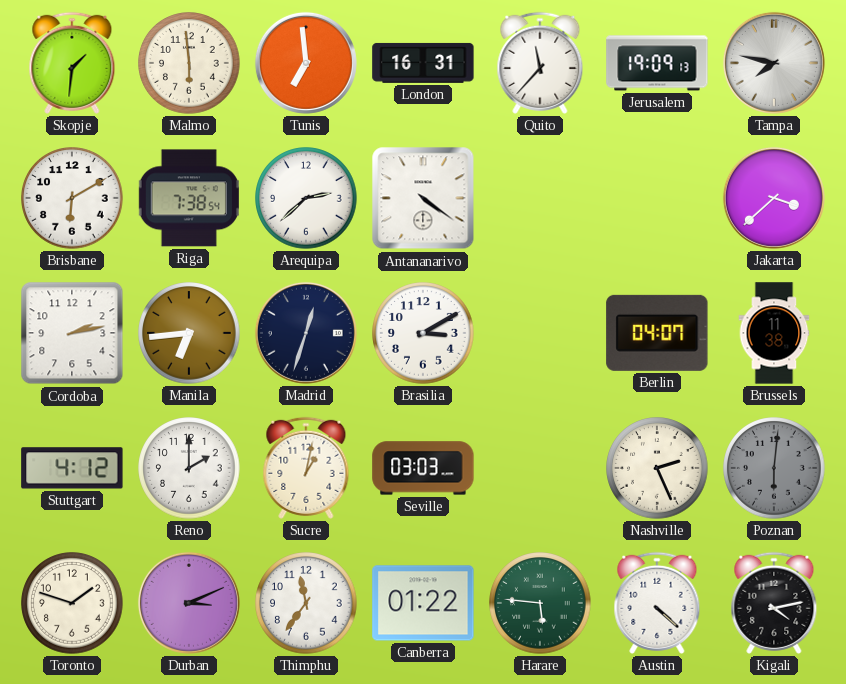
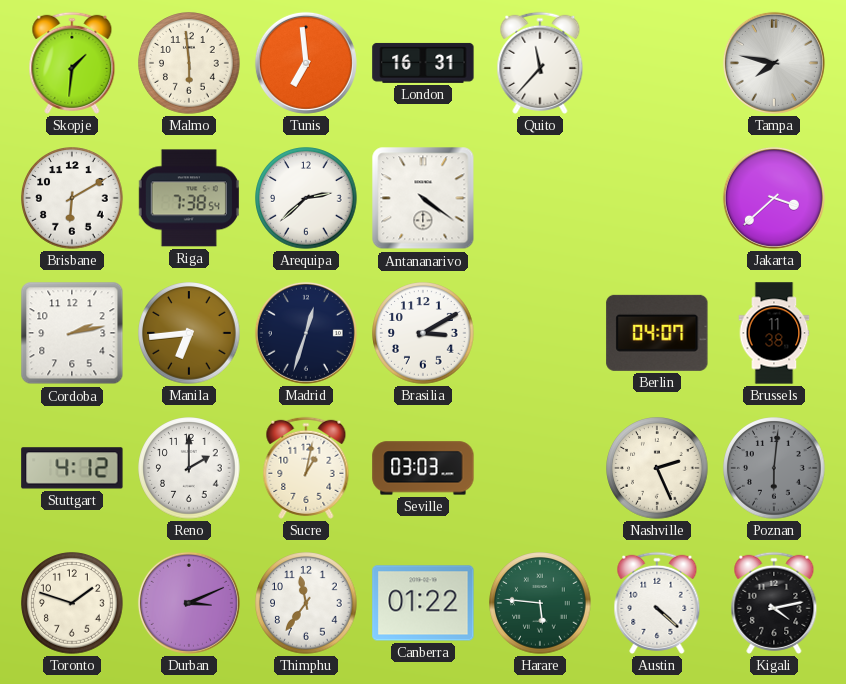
Jerusalem: 19:09 -> none (657, 63)
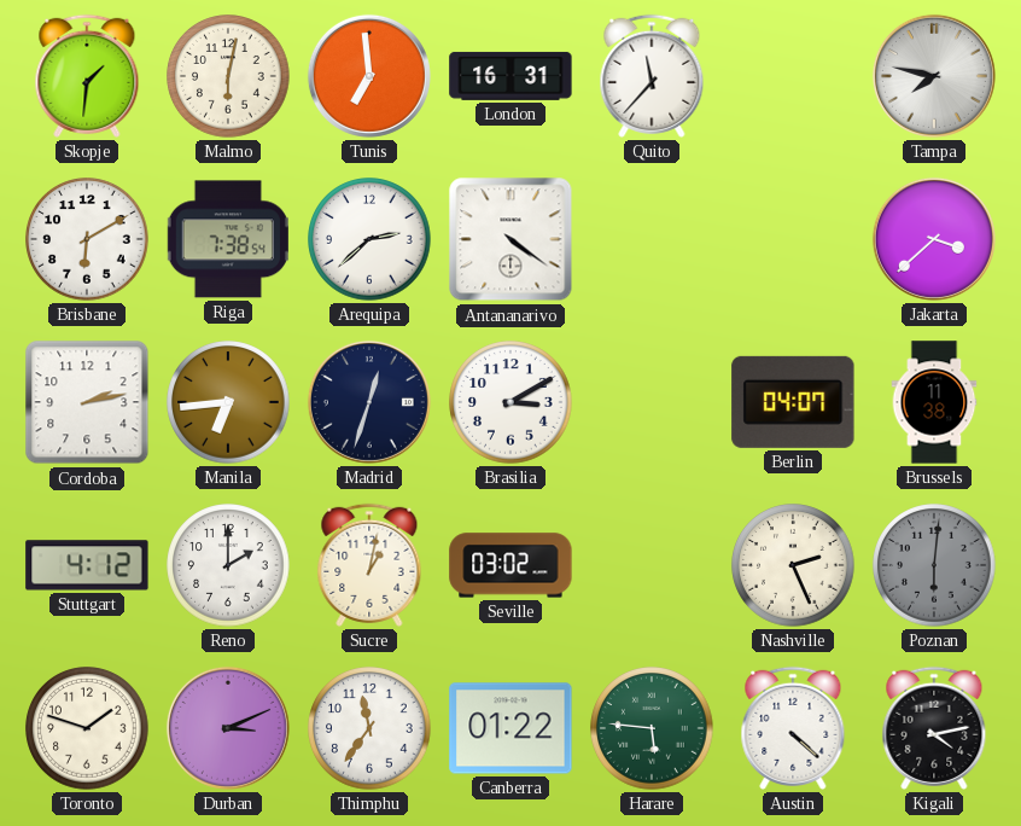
Malmo: 5:59 -> 6:02 (228, 76)
Seville: 03:03 -> 03:02 (510, 565)
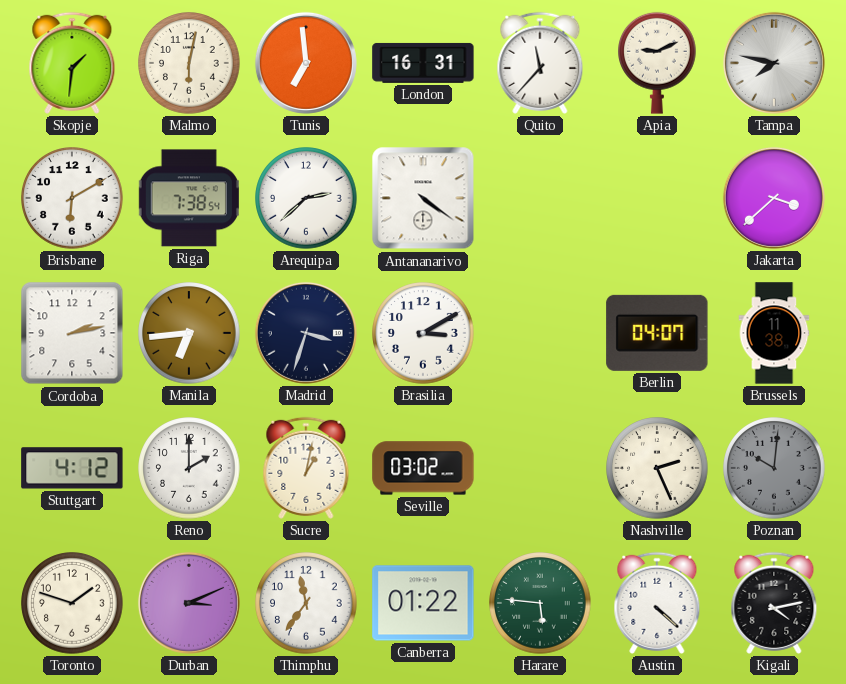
Apia: none -> 9:11 (658, 63)
Madrid: 12:33 -> 3:33 (306, 333)
Poznan: 6:01 -> 10:01 (774, 468)
